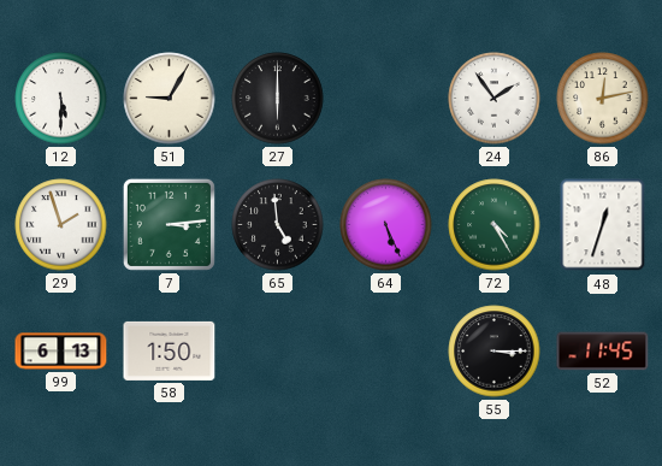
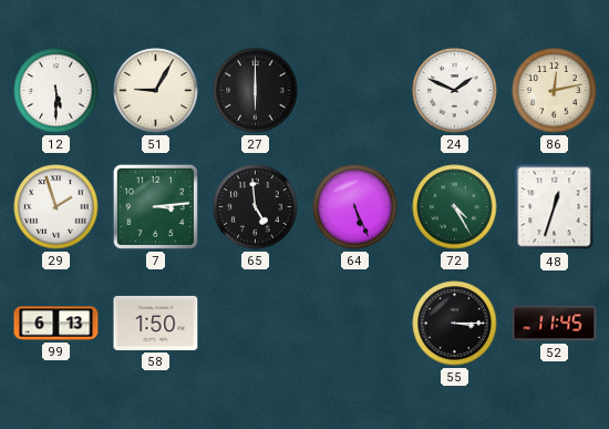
24: 1:54 -> 1:49 (455, 91)
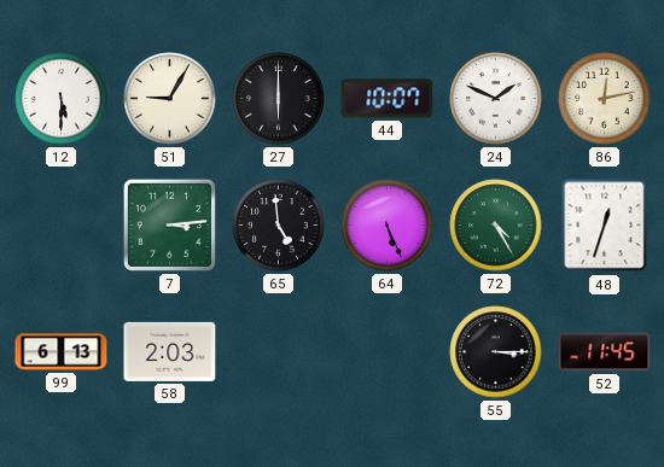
44: none -> 10:07 (388, 99)
29: 1:57 -> none (56, 207)
58: 1:50 -> 2:03 (170, 351)
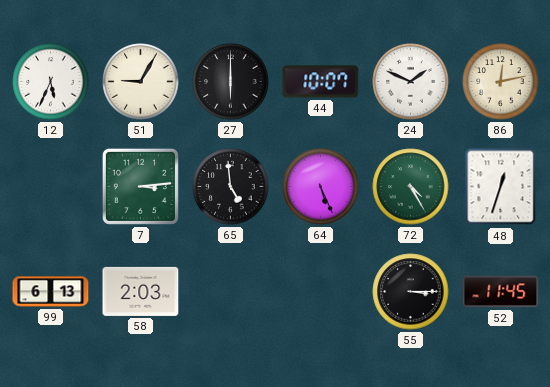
12: 5:30 -> 5:34 (51, 82)
